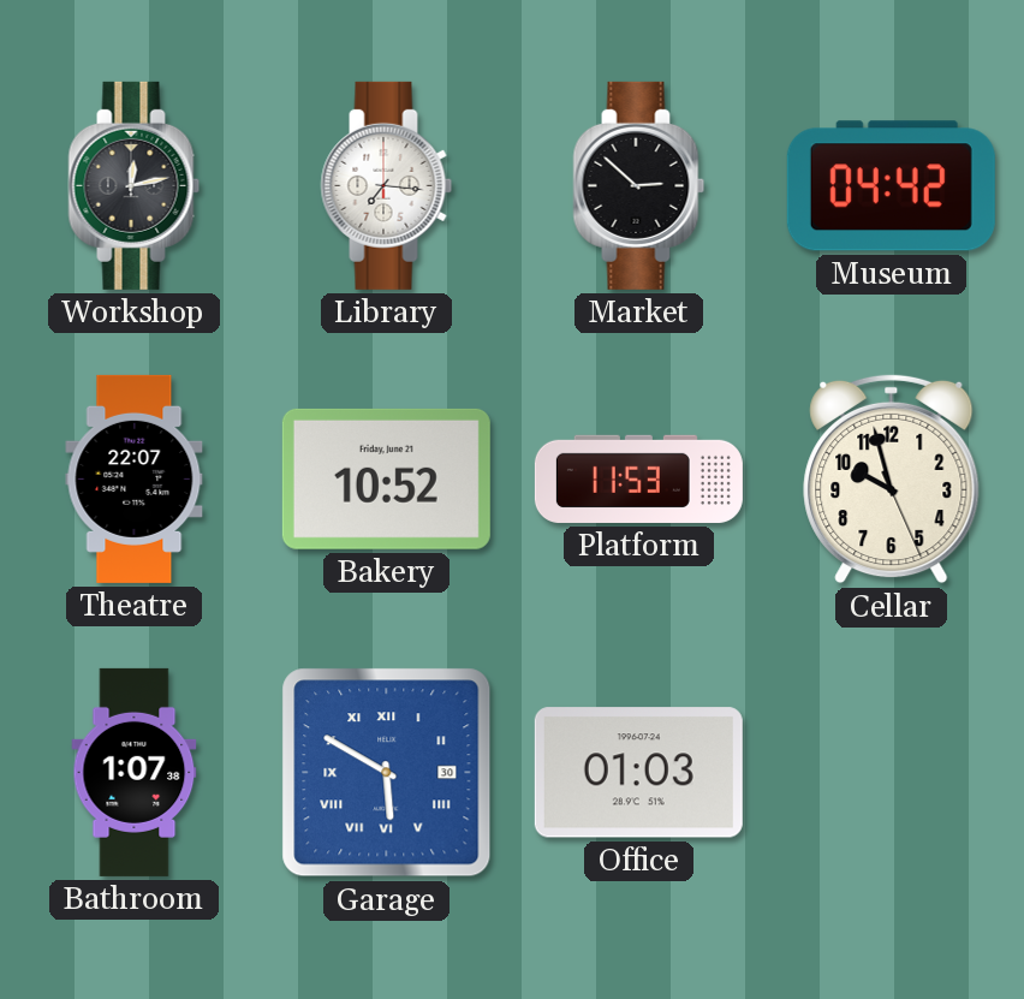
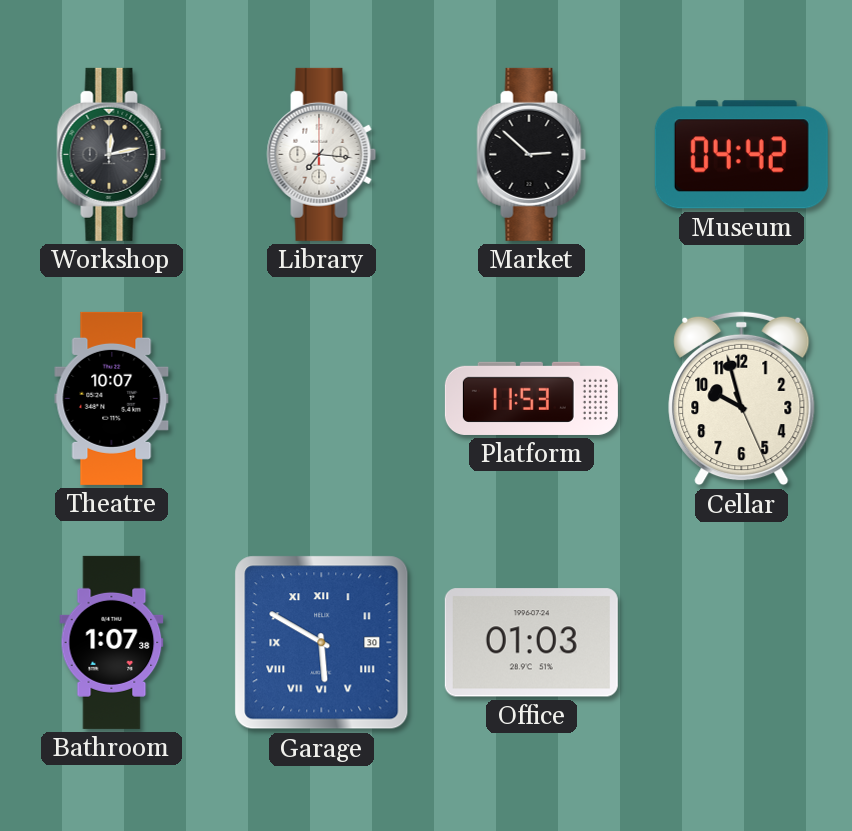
Theatre: 22:07 -> 10:07 (112, 398)
Bakery: 10:52 -> none (386, 478)
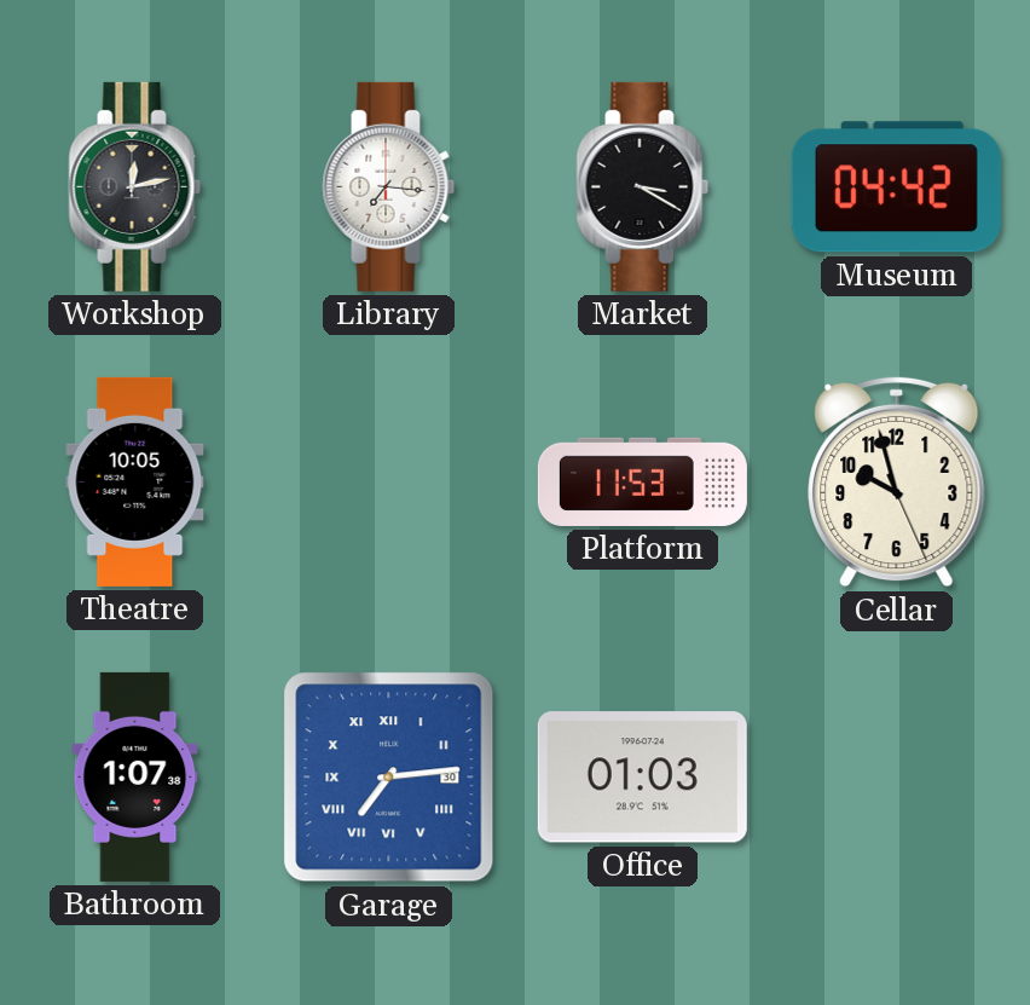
Market: 2:52 -> 3:20 (643, 186)
Theatre: 10:07 -> 10:05 (135, 481)
Garage: 5:50 -> 7:14 (389, 778)
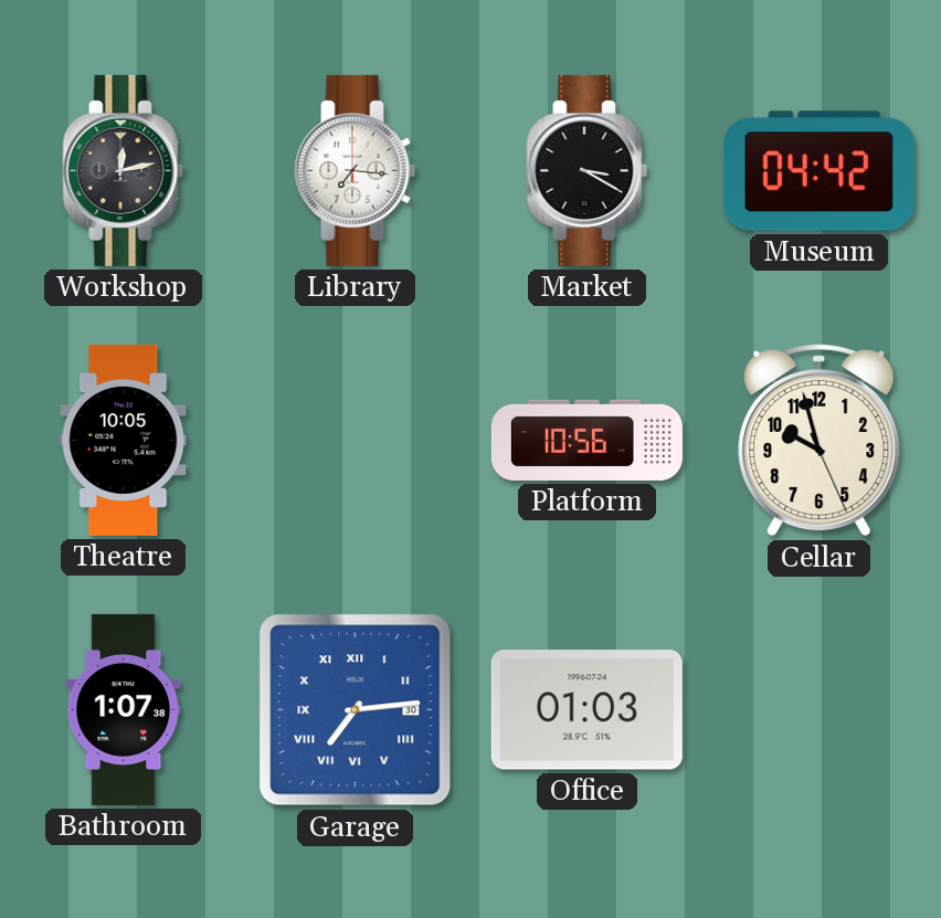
Platform: 11:53 -> 10:56 (586, 440)
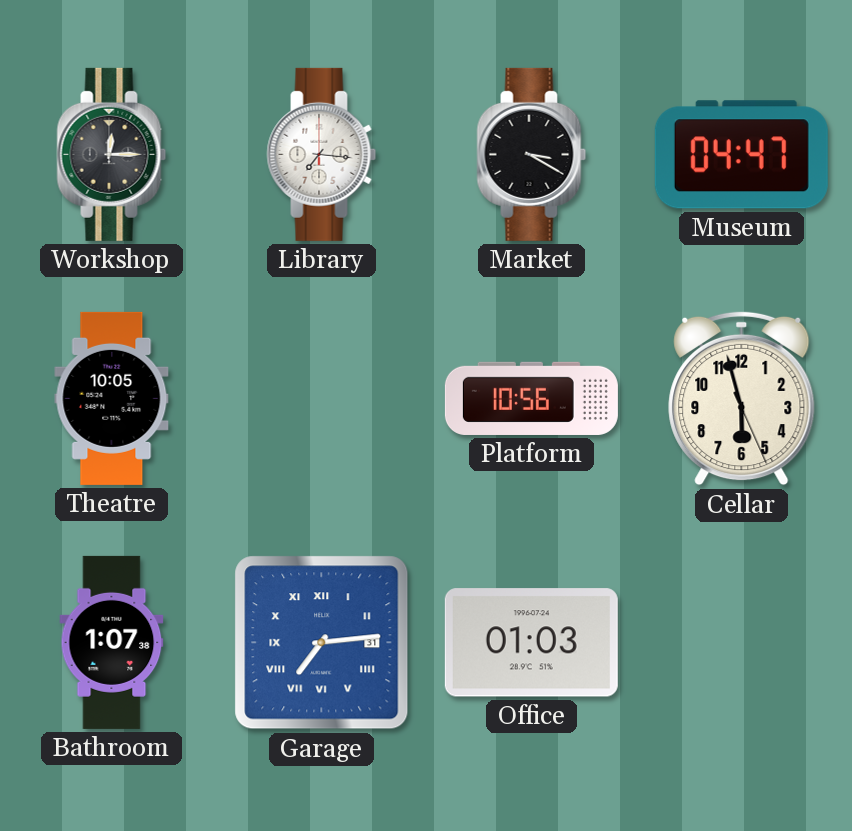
Workshop: 12:13 -> 12:15 (112, 154)
Museum: 04:42 -> 04:47 (741, 155)
Cellar: 9:57 -> 5:57 (742, 398)
Garage date: 30 -> 31 (322, 643)
